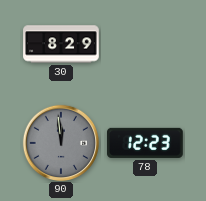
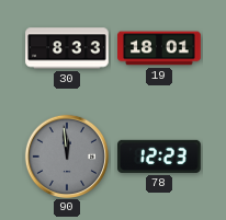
30: 8:29 -> 8:33 (67, 48)
19: none -> 18:01 (159, 48)
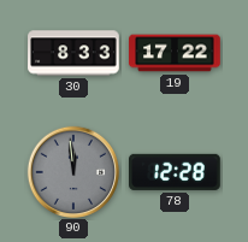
19: 18:01 -> 17:22 (175, 53)
78: 12:23 -> 12:28 (176, 172)
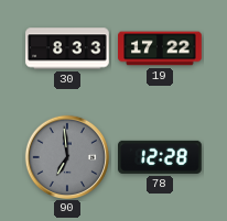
90: 11:59 -> 6:59 (66, 156)
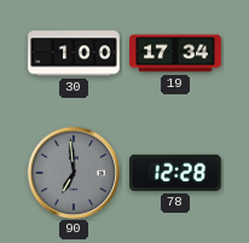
30: 8:33 -> 1:00 (74, 53)
19: 17:22 -> 17:34 (175, 53)
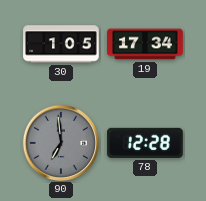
30: 1:00 -> 1:05 (61, 44)
